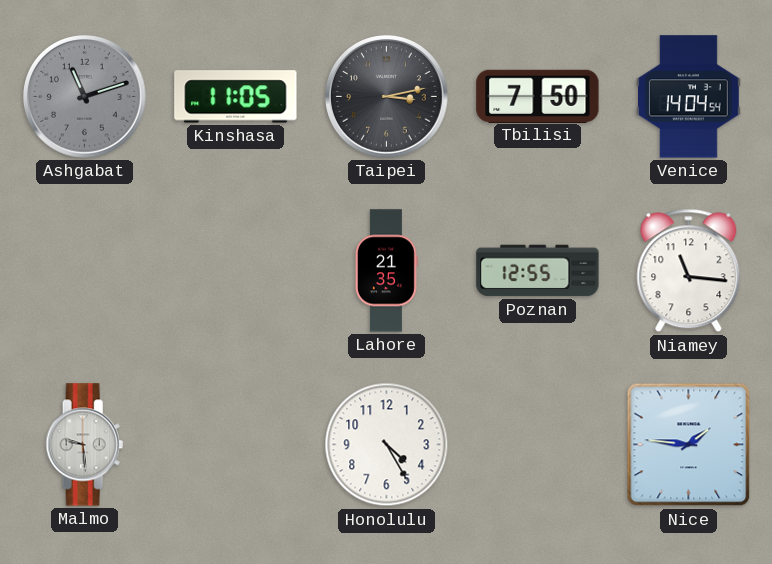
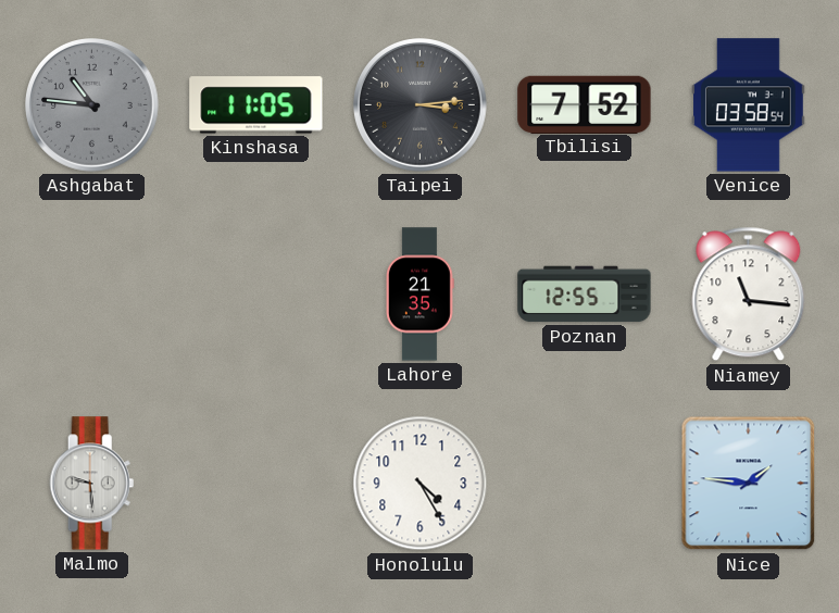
Ashgabat: 11:12 -> 10:46 (92, 105)
Taipei: 3:13 -> 3:14 (421, 105)
Tbilisi: 7:50 -> 7:52 (585, 104)
Venice: 14:04 -> 03:58 (749, 105)
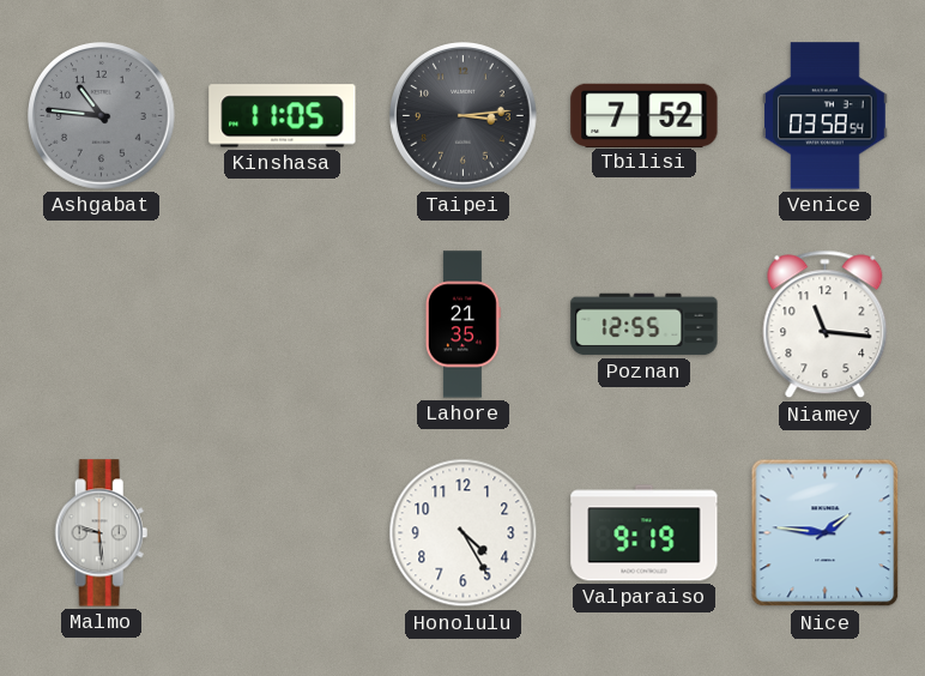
Valparaiso: none -> 9:19 (645, 533)
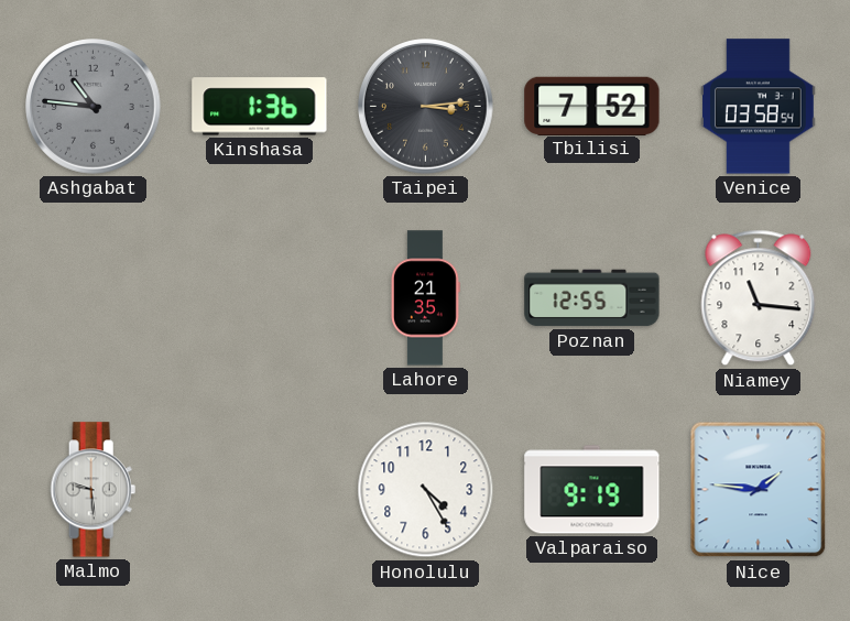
Kinshasa: 11:05 -> 1:36 (260, 107)
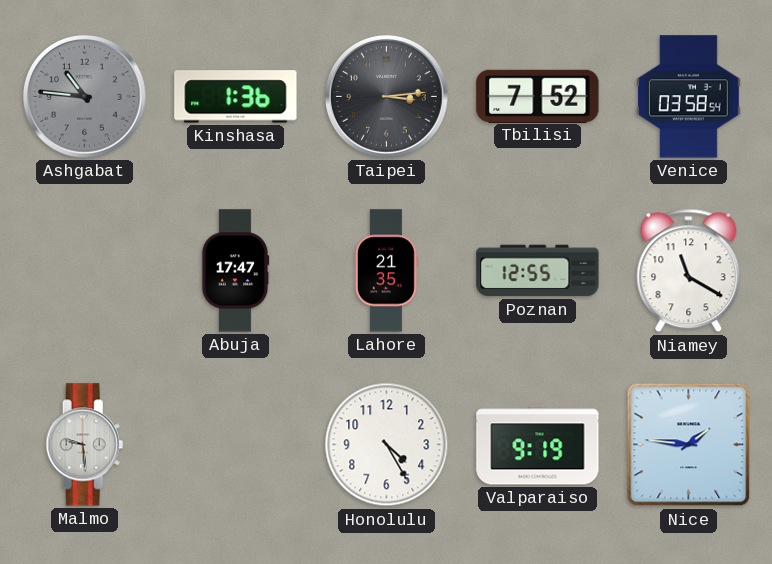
Abuja: none -> 17:47 (235, 271)
Niamey: 11:16 -> 11:20 (689, 271)
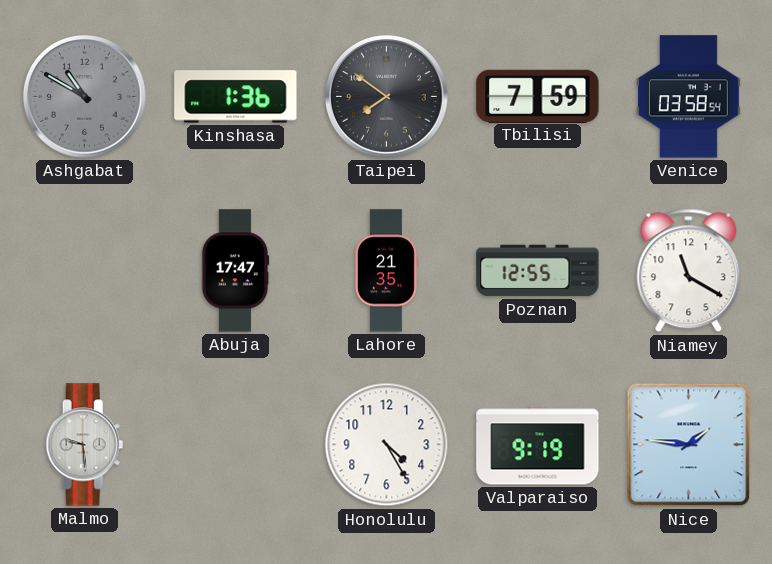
Ashgabat: 10:46 -> 10:50 (85, 97)
Taipei: 3:14 -> 7:51 (387, 97)
Tbilisi: 7:52 -> 7:59 (538, 96)
